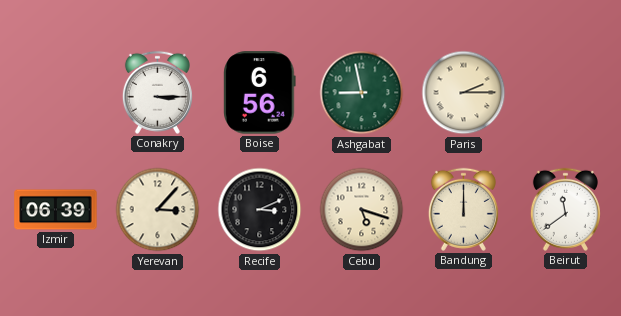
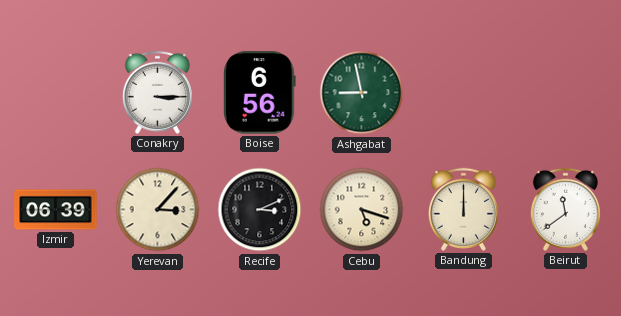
Paris: 2:15 -> none (464, 93)
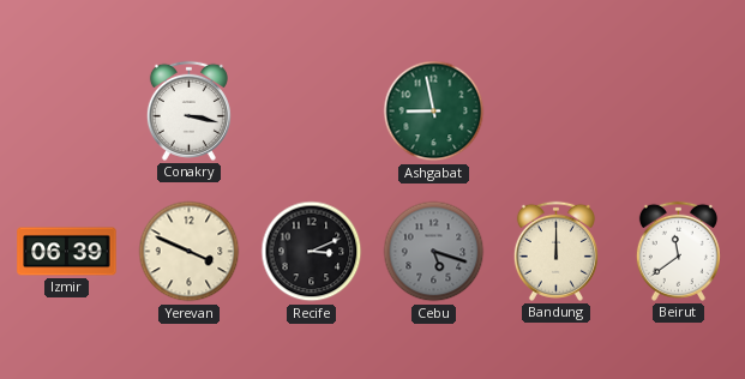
Conakry: 3:15 -> 3:17 (188, 110)
Boise: 6:56 -> none (260, 93)
Yerevan: 3:07 -> 3:49 (190, 252)
Cebu dial: cream -> grey (434, 252)
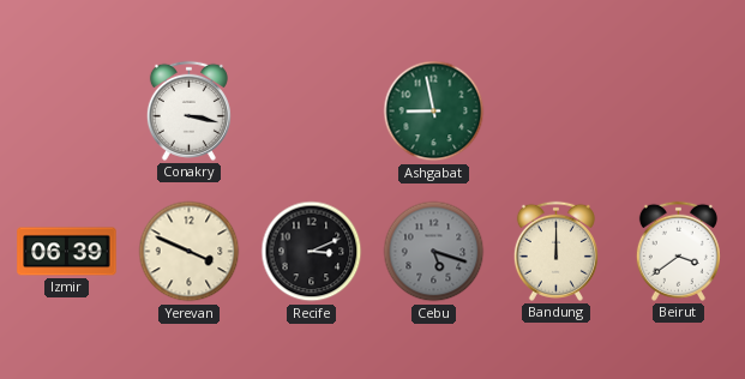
Beirut: 11:39 -> 3:39 (678, 251)
